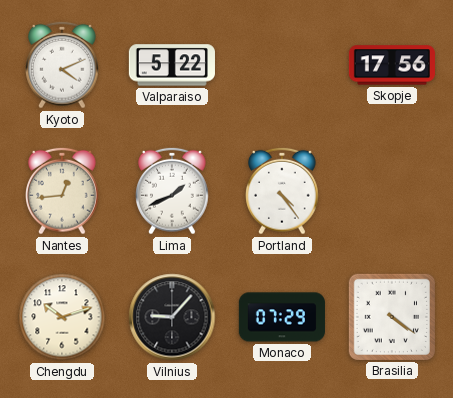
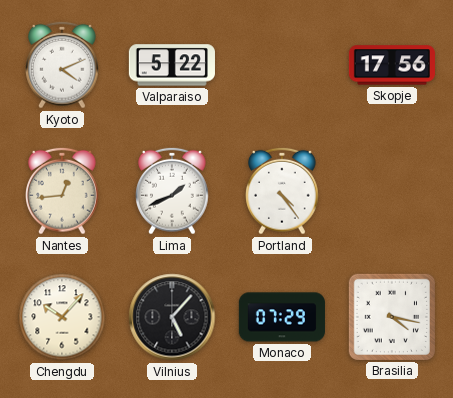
Chengdu: 10:12 -> 10:07 (62, 317)
Vilnius: 9:07 -> 5:07 (172, 317)
Brasilia: 4:21 -> 4:17 (392, 317)
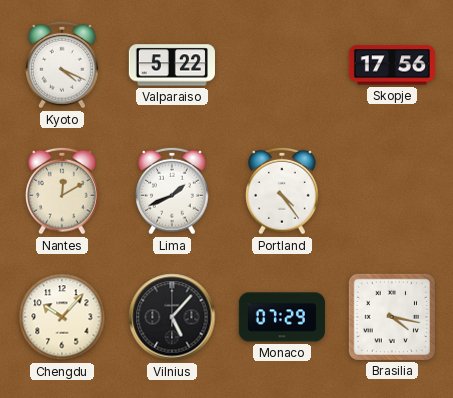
Kyoto: 4:11 -> 4:19 (63, 65)
Nantes: 12:44 -> 12:10 (63, 191)
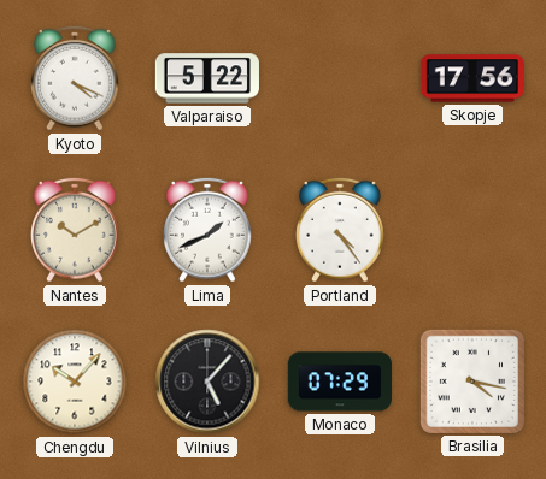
Nantes: 12:10 -> 10:10 (76, 230)
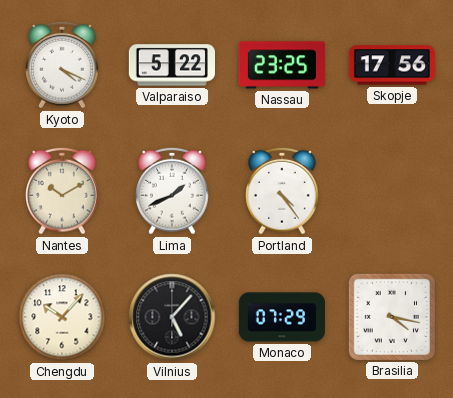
Nassau: none -> 23:25 (282, 65)
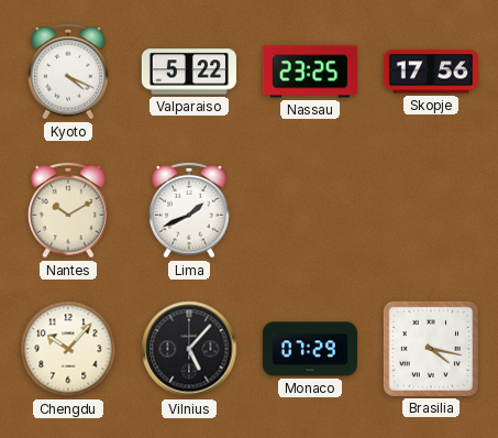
Portland: 4:24 -> none (283, 191)
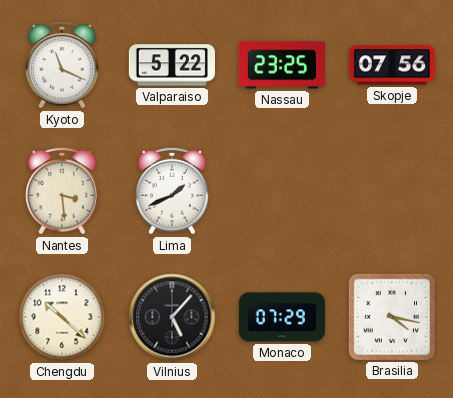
Kyoto: 4:19 -> 11:19 (63, 65)
Skopje: 17:56 -> 07:56 (392, 65)
Nantes: 10:10 -> 3:29 (63, 191)
Chengdu: 10:07 -> 10:22 (62, 317)
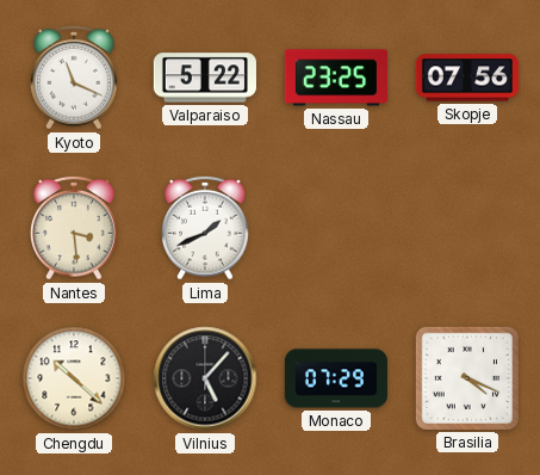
Brasilia: 4:17 -> 4:19 (467, 378)
